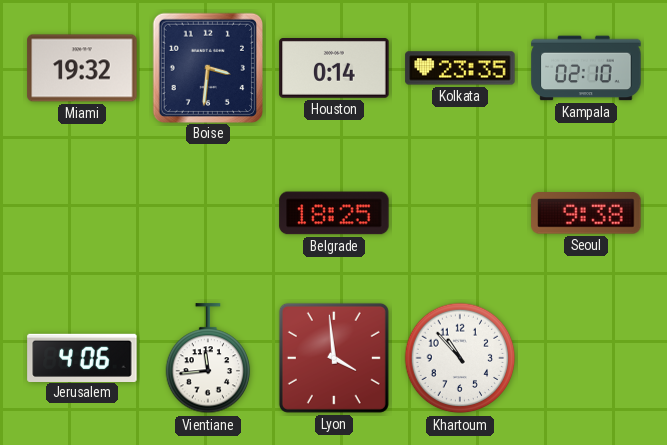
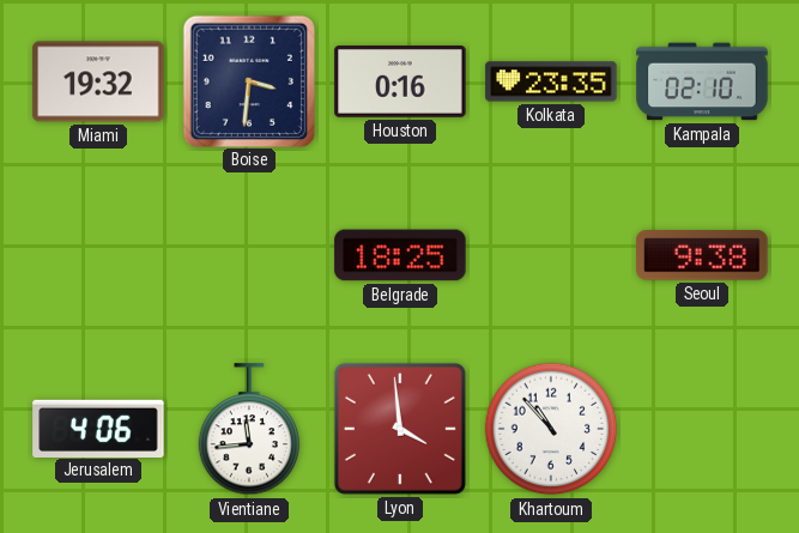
Houston: 0:14 -> 0:16 (400, 83)
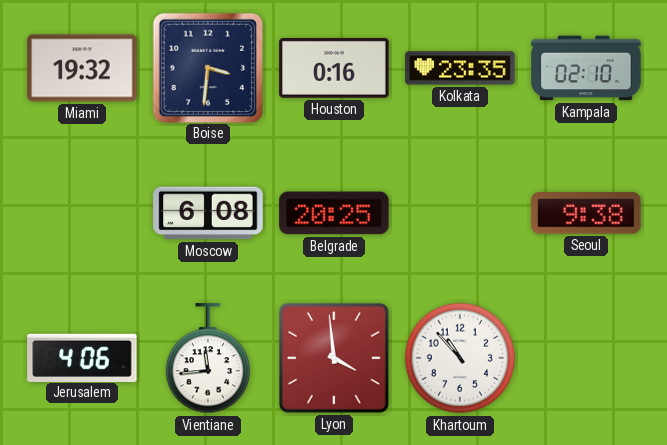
Moscow: none -> 6:08 (208, 213)
Belgrade: 18:25 -> 20:25 (334, 213)
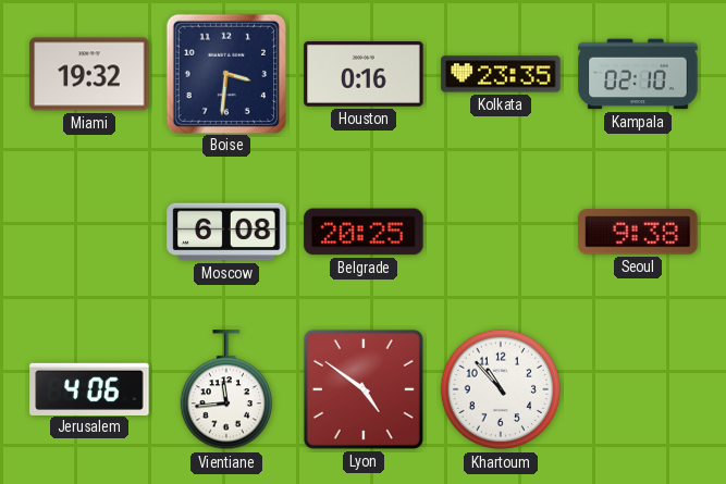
Lyon: 3:59 -> 4:51 (364, 389)
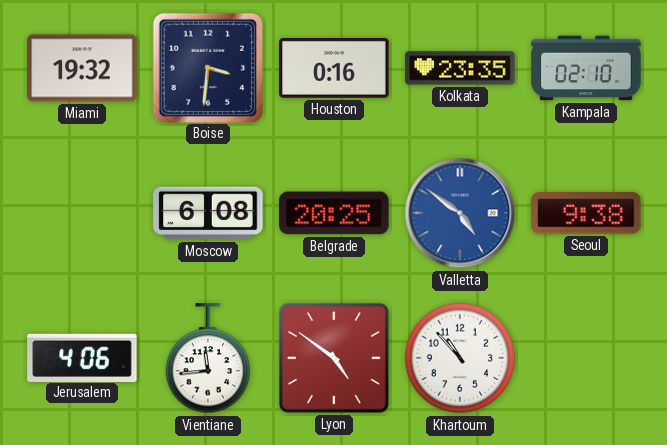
Valletta: none -> 4:51 (460, 213)
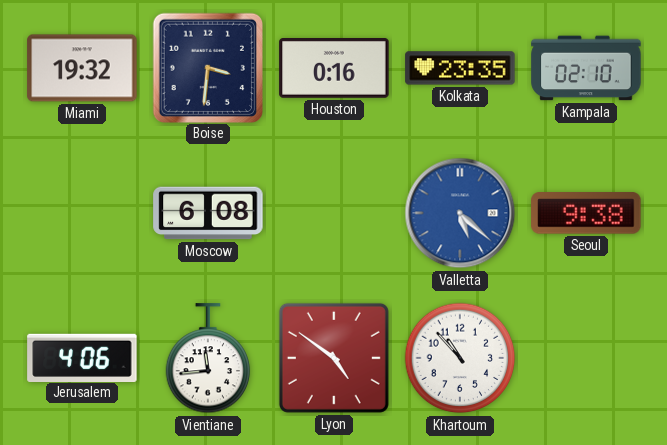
Belgrade: 20:25 -> none (334, 213)
Valletta: 4:51 -> 5:22 (460, 213)
